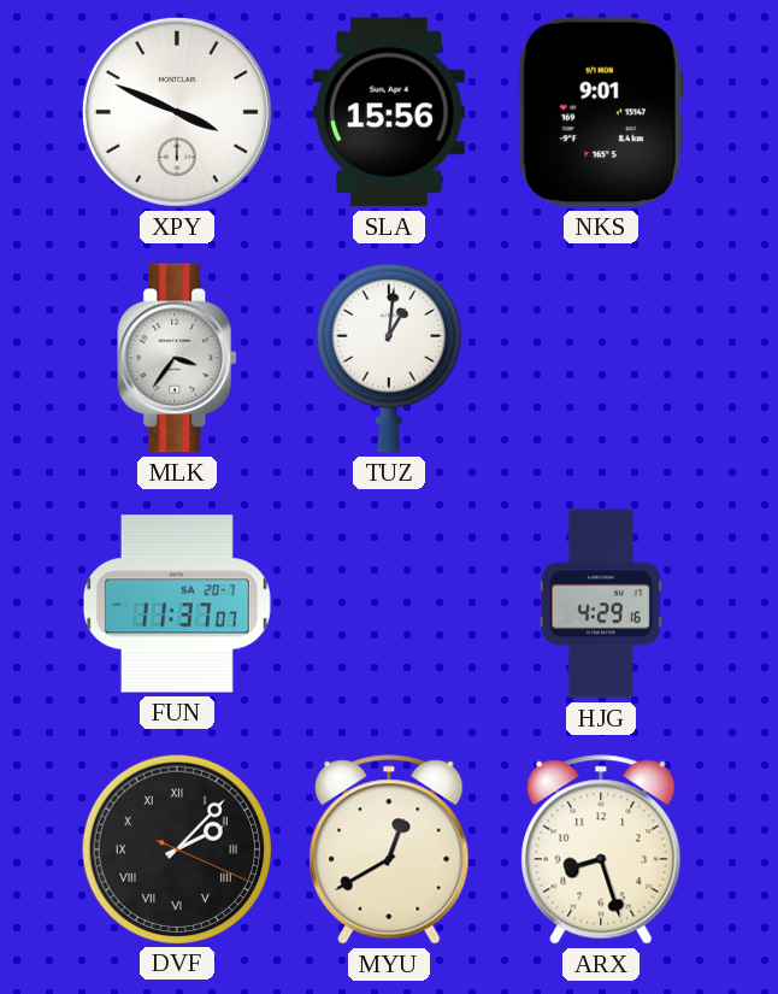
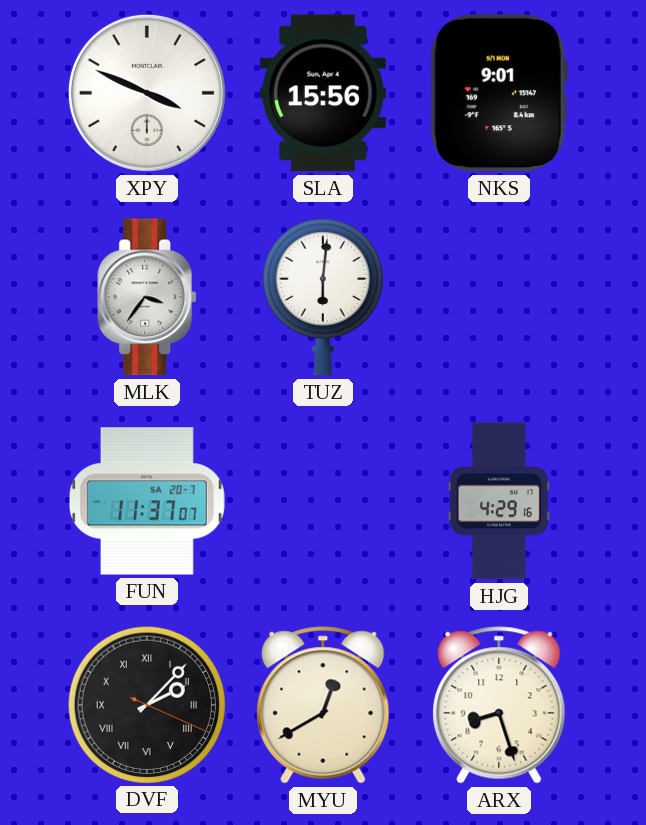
TUZ: 1:01 -> 6:01 (323, 297)
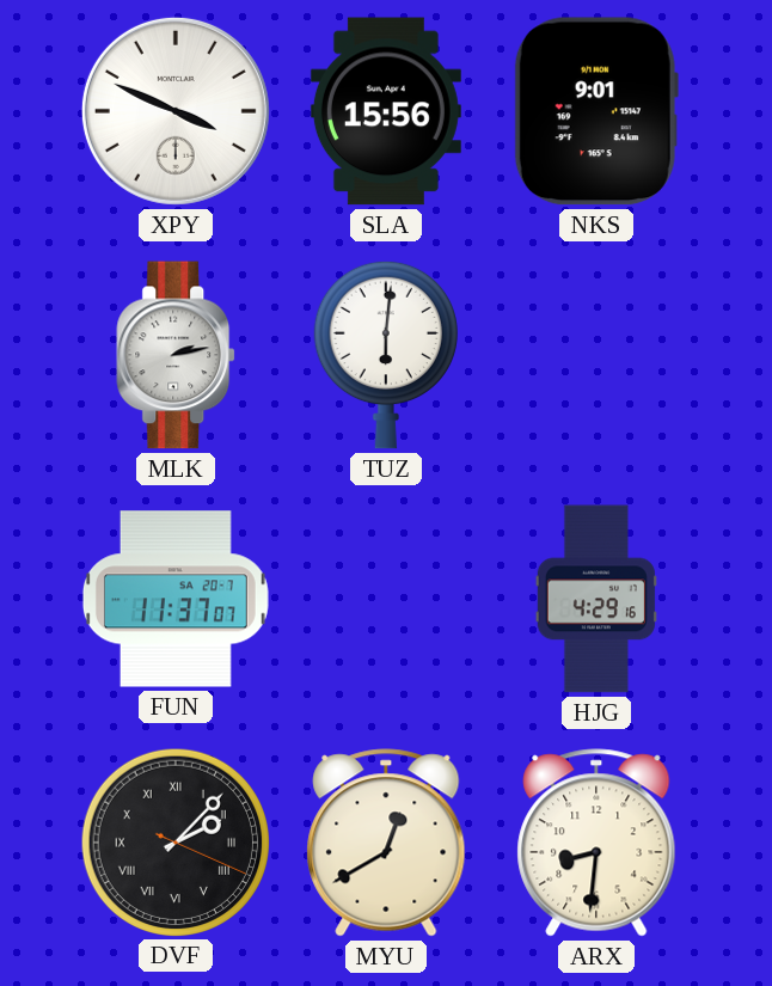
MLK: 3:36 -> 2:13 (177, 355)
ARX: 8:27 -> 8:31 (596, 843)
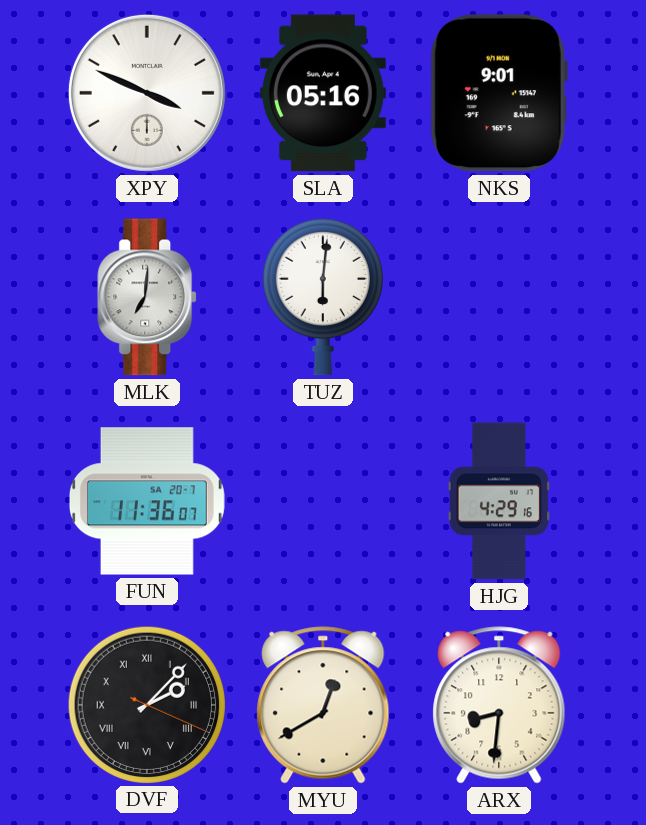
SLA: 15:56 -> 05:16 (323, 93)
MLK: 2:13 -> 7:01 (148, 297)
FUN: 11:37 -> 11:36 (147, 501)
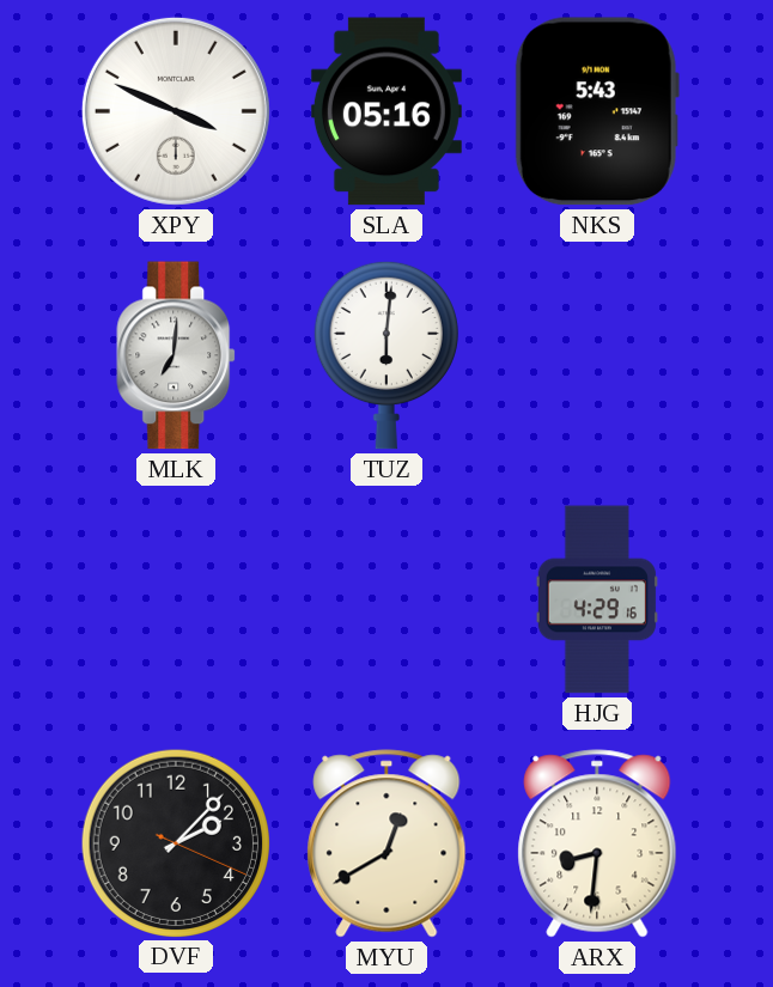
NKS: 9:01 -> 5:43 (597, 111)
FUN: 11:36 -> none (147, 501)
DVF numerals: Roman -> Arabic (175, 842)
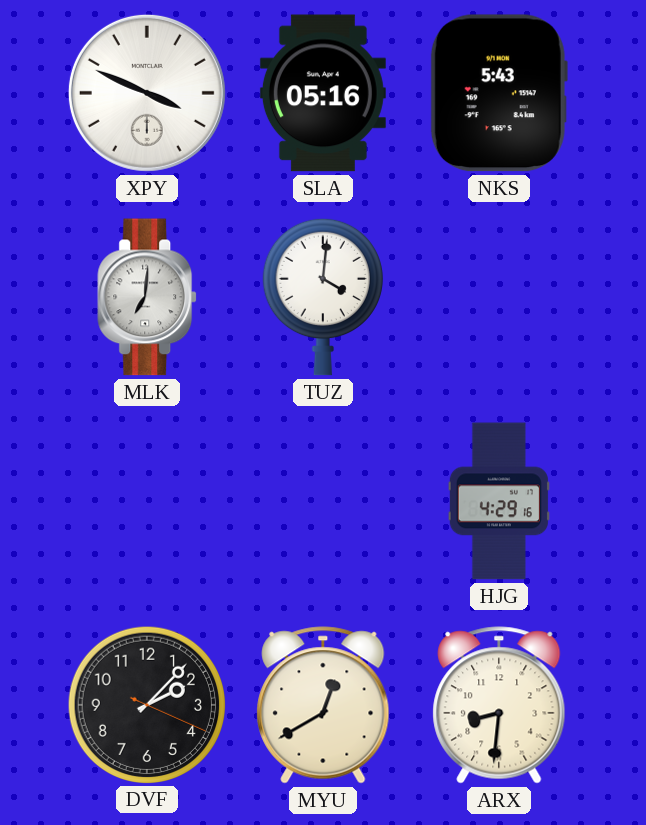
TUZ: 6:01 -> 4:01 (323, 297)
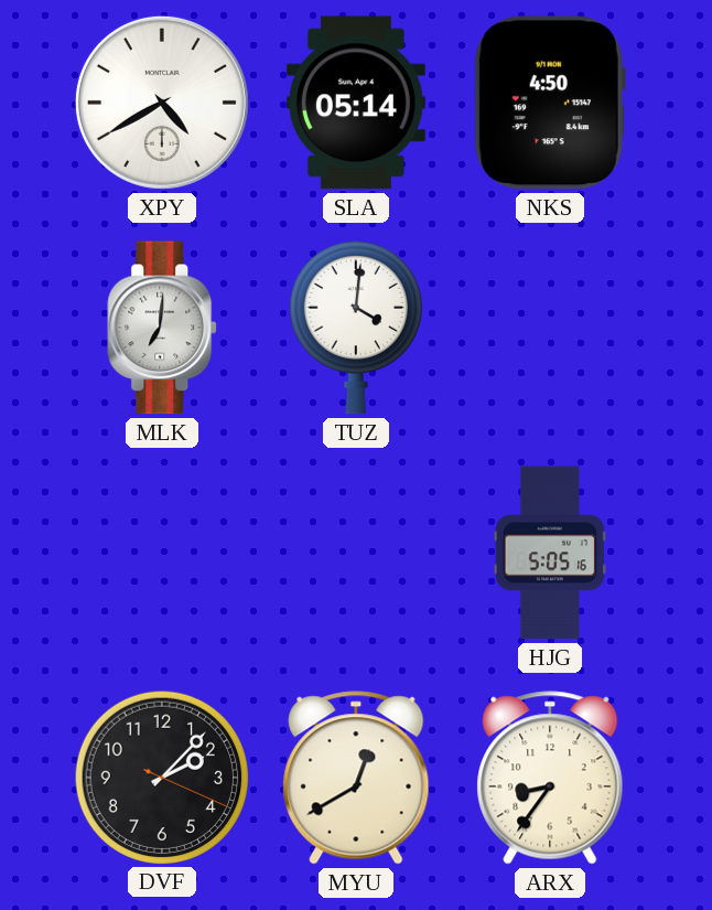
XPY: 3:49 -> 4:40 (162, 103)
SLA: 05:16 -> 05:14 (356, 103)
NKS: 5:43 -> 4:50 (550, 103)
HJG: 4:29 -> 5:05 (550, 553)
ARX: 8:31 -> 8:36 (550, 778)
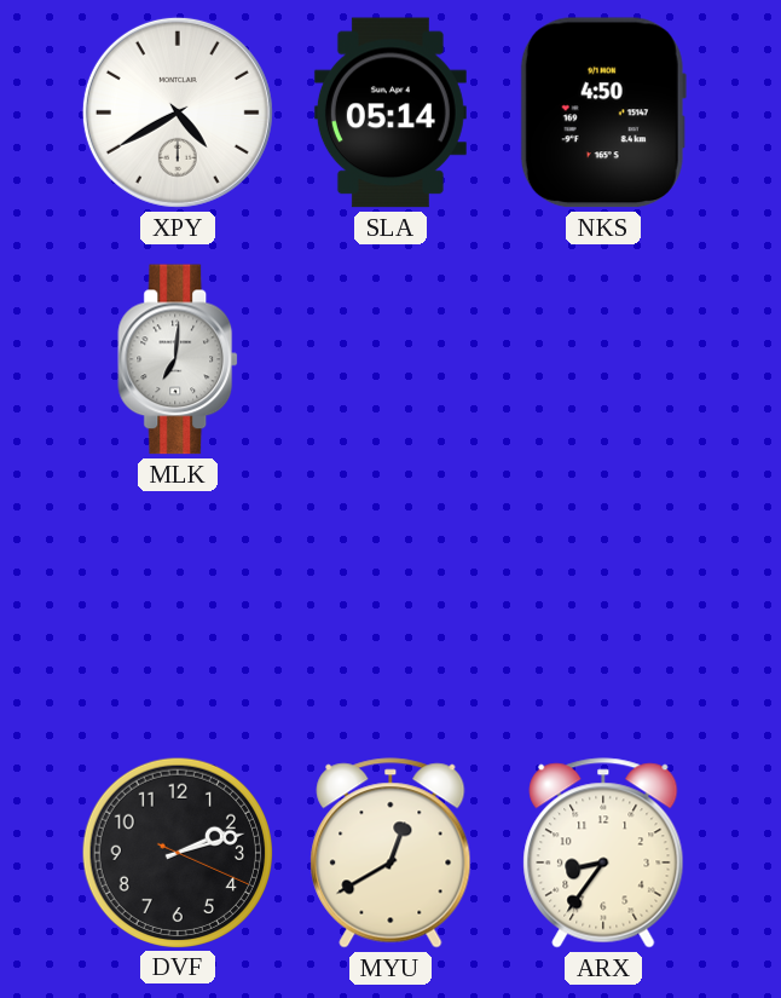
TUZ: 4:01 -> none (356, 328)
HJG: 5:05 -> none (550, 553)
DVF: 2:07 -> 2:12 (177, 852)
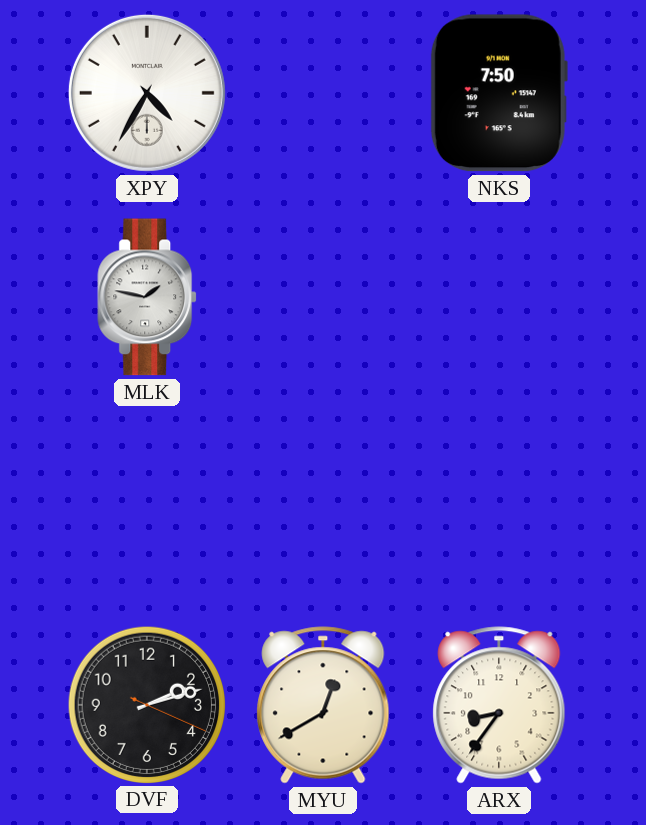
XPY: 4:40 -> 4:35 (147, 93)
SLA: 05:14 -> none (390, 113)
NKS: 4:50 -> 7:50 (499, 93)
MLK: 7:01 -> 1:47 (148, 297)
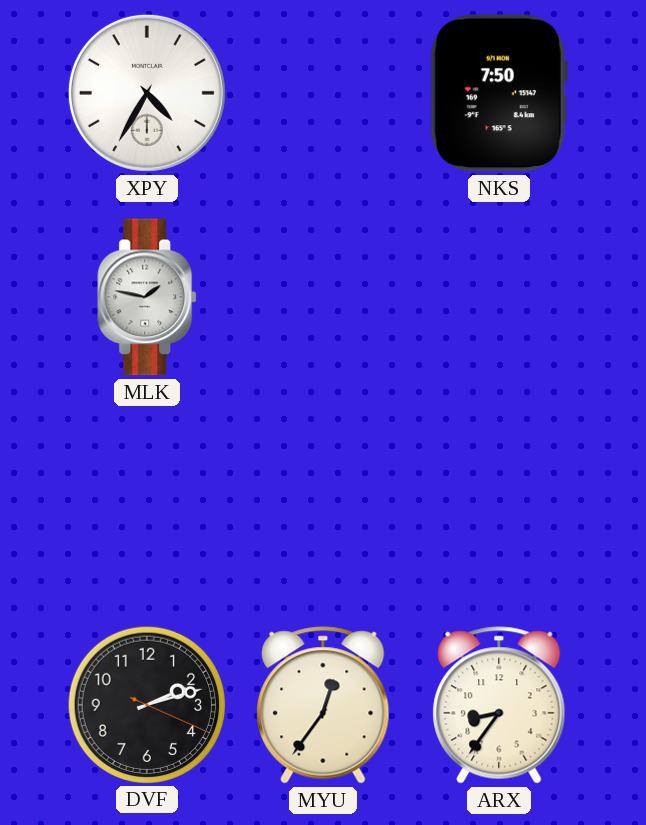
MYU: 12:40 -> 12:36 (323, 705)
